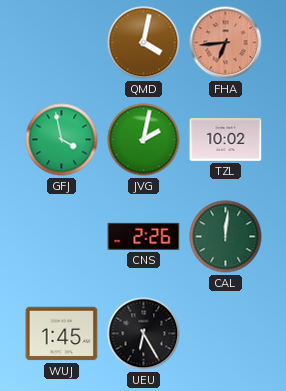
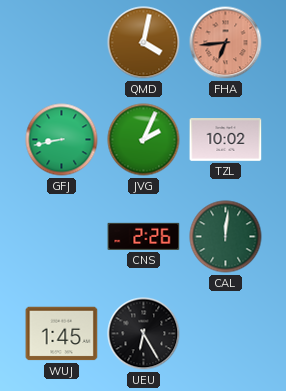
GFJ: 3:58 -> 8:43 (62, 140)
JVG: 2:02 -> 2:04 (144, 140)
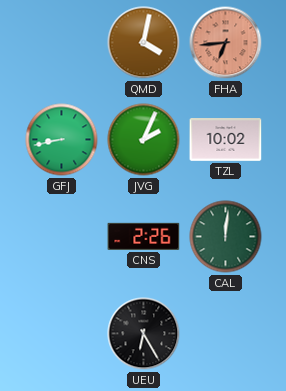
WUJ: 1:45 -> none (62, 334)
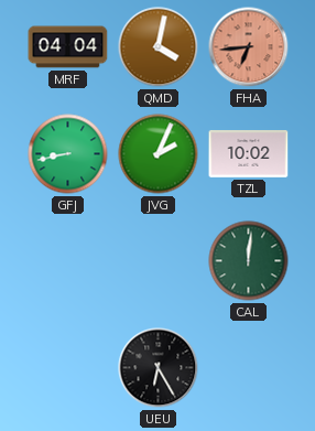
MRF: none -> 04:04 (68, 47)
CNS: 2:26 -> none (144, 236)
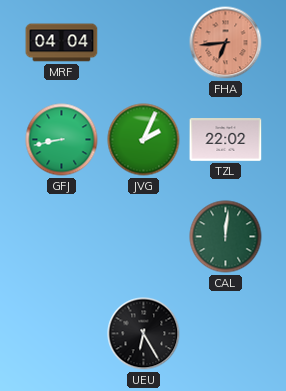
QMD: 4:02 -> none (159, 47)
TZL: 10:02 -> 22:02 (226, 140)
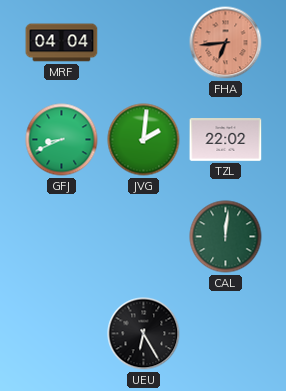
GFJ: 8:43 -> 8:41 (62, 140)
JVG: 2:04 -> 2:01 (144, 140)
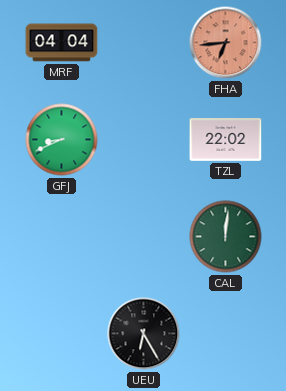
JVG: 2:01 -> none (144, 140)
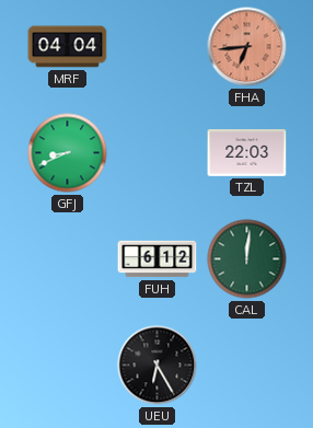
TZL: 22:02 -> 22:03 (247, 153)
FUH: none -> 6:12 (158, 259)
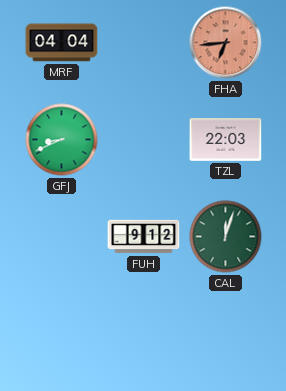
FUH: 6:12 -> 9:12 (144, 237)
CAL: 12:01 -> 12:03 (226, 237)
UEU: 6:25 -> none (158, 366)
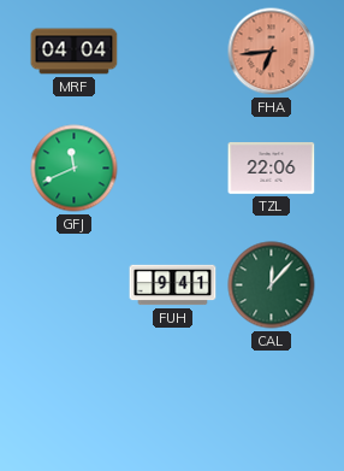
GFJ: 8:41 -> 11:41 (75, 169)
TZL: 22:03 -> 22:06 (272, 169)
FUH: 9:12 -> 9:41 (173, 285)
CAL: 12:03 -> 12:07 (272, 285)
